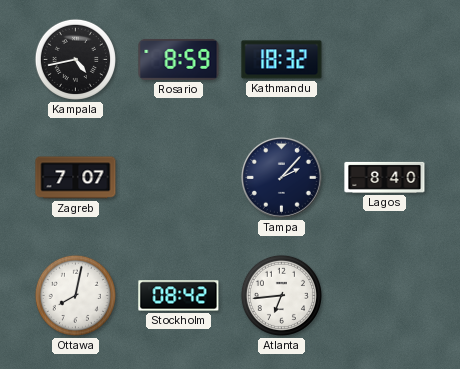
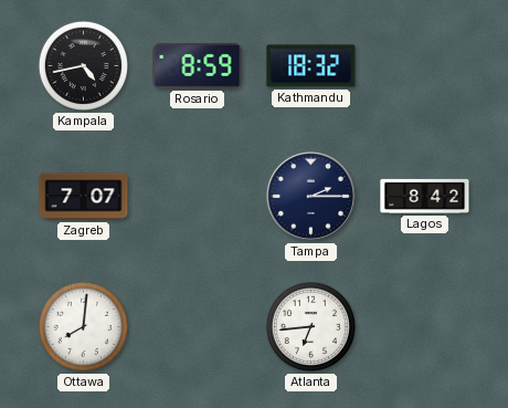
Tampa: 2:07 -> 2:15 (310, 196)
Lagos: 8:40 -> 8:42 (425, 196)
Ottawa: 8:02 -> 8:01 (83, 326)
Stockholm: 08:42 -> none (179, 296)
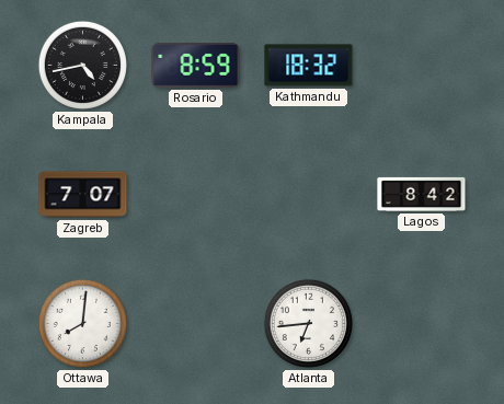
Tampa: 2:15 -> none (310, 196)
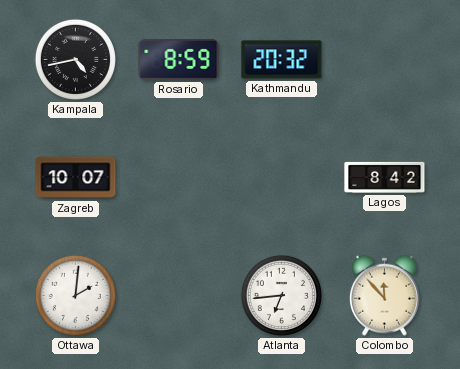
Kathmandu: 18:32 -> 20:32 (282, 60)
Zagreb: 7:07 -> 10:07 (76, 178)
Ottawa: 8:01 -> 2:01 (75, 295)
Colombo: none -> 11:53 (384, 295)
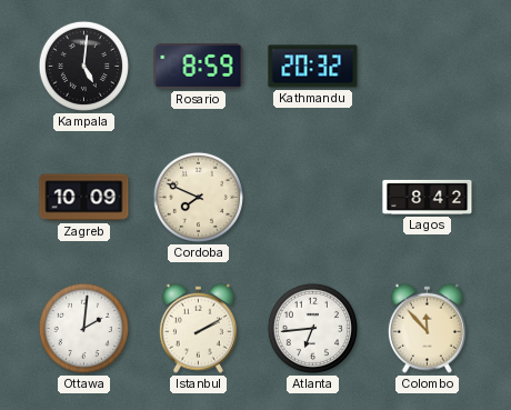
Kampala: 4:43 -> 5:01 (83, 66)
Zagreb: 10:07 -> 10:09 (84, 198)
Cordoba: none -> 7:49 (198, 197)
Istanbul: none -> 2:10 (198, 328)
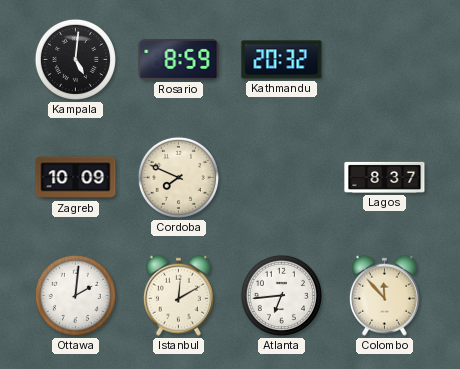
Lagos: 8:42 -> 8:37 (385, 177)
Istanbul: 2:10 -> 12:10 (178, 295)
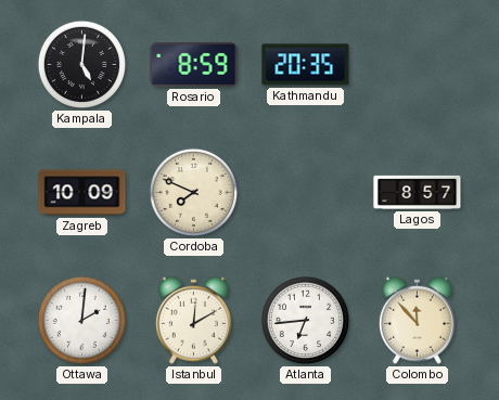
Kathmandu: 20:32 -> 20:35 (306, 65)
Lagos: 8:37 -> 8:57 (418, 192)
